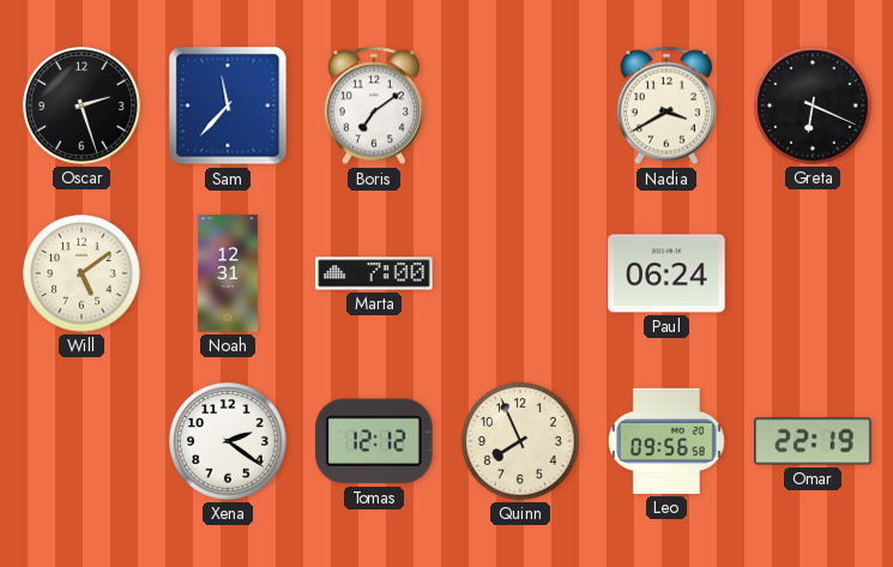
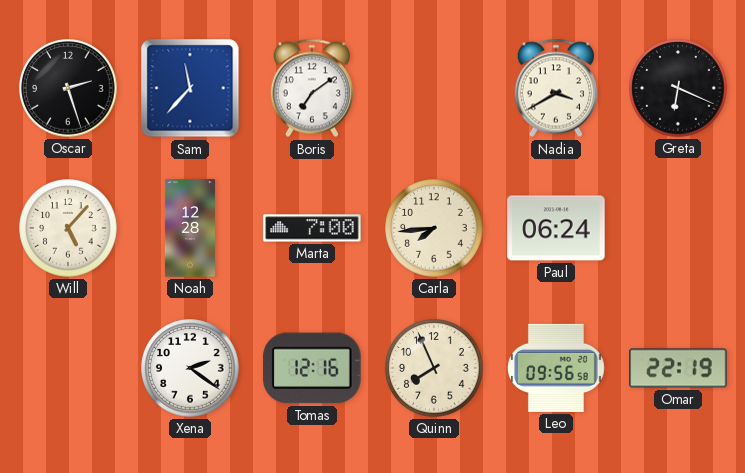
Will: 5:09 -> 5:07 (68, 228)
Noah: 12:31 -> 12:28 (190, 228)
Carla: none -> 7:44 (434, 228)
Tomas: 12:12 -> 12:16 (312, 368)
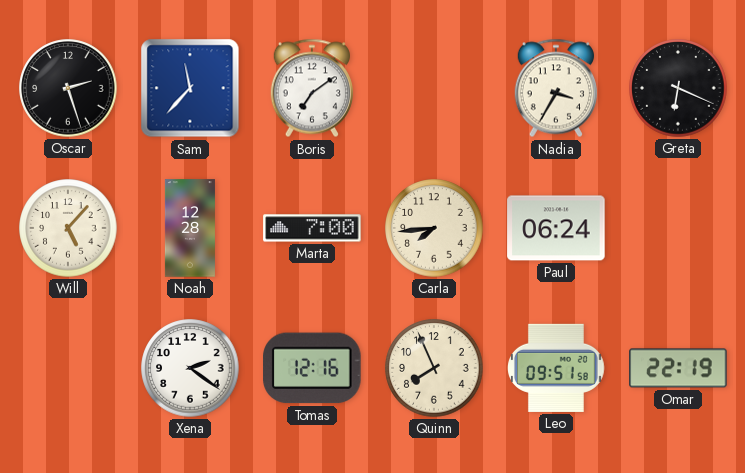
Nadia: 3:40 -> 3:35 (556, 88)
Leo: 09:56 -> 09:51 (557, 368)
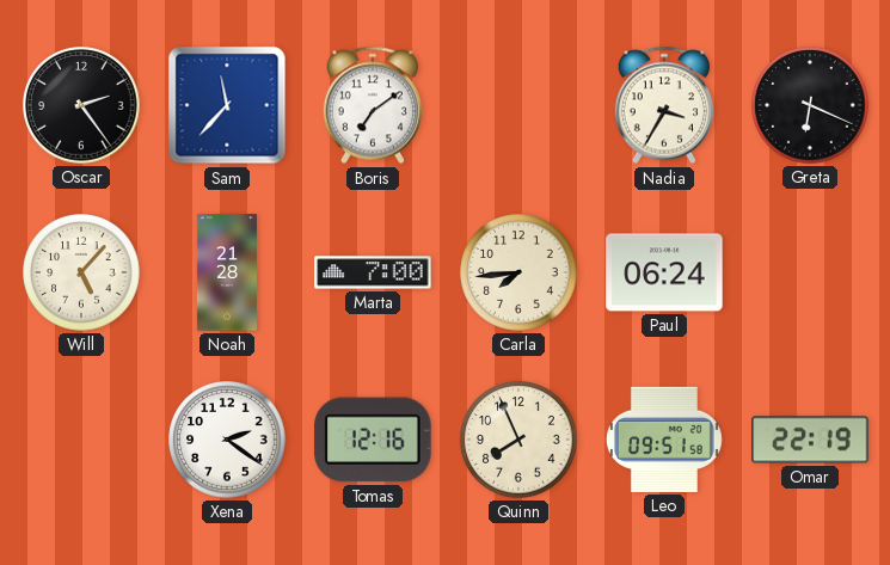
Oscar: 2:27 -> 2:24 (81, 105)
Noah: 12:28 -> 21:28 (227, 272)
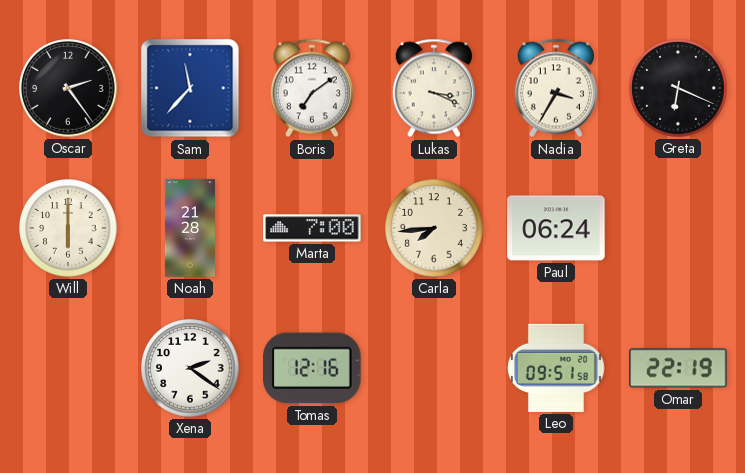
Lukas: none -> 3:19 (434, 88)
Will: 5:07 -> 6:00 (68, 228)
Quinn: 7:56 -> none (518, 440)
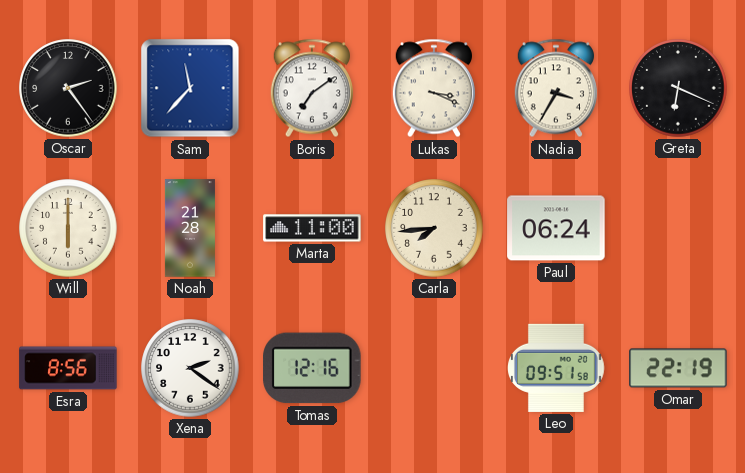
Marta: 7:00 -> 11:00 (312, 228)
Esra: none -> 8:56 (68, 368)
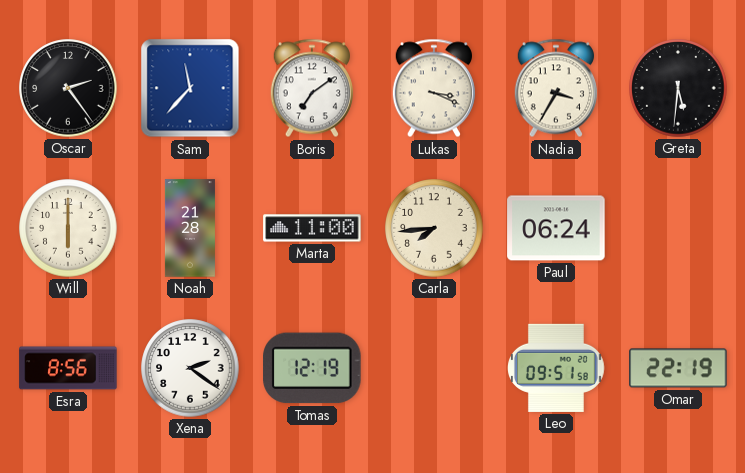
Greta: 6:19 -> 5:31 (678, 88)
Tomas: 12:16 -> 12:19 (312, 368)
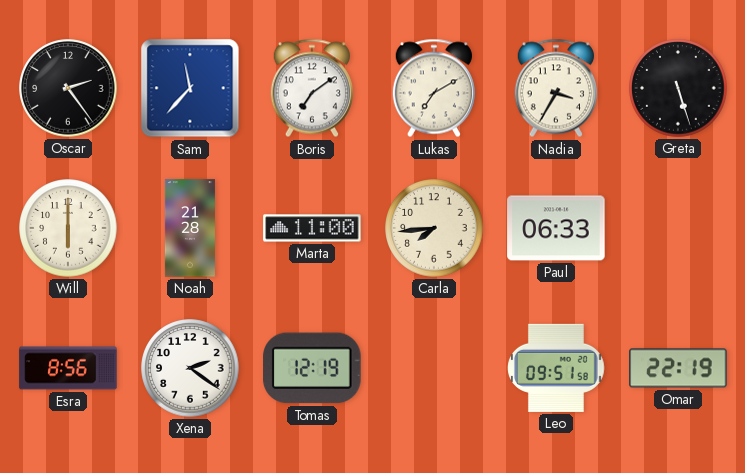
Lukas: 3:19 -> 7:10 (434, 88)
Greta: 5:31 -> 5:27 (678, 88)
Paul: 06:24 -> 06:33 (556, 228)
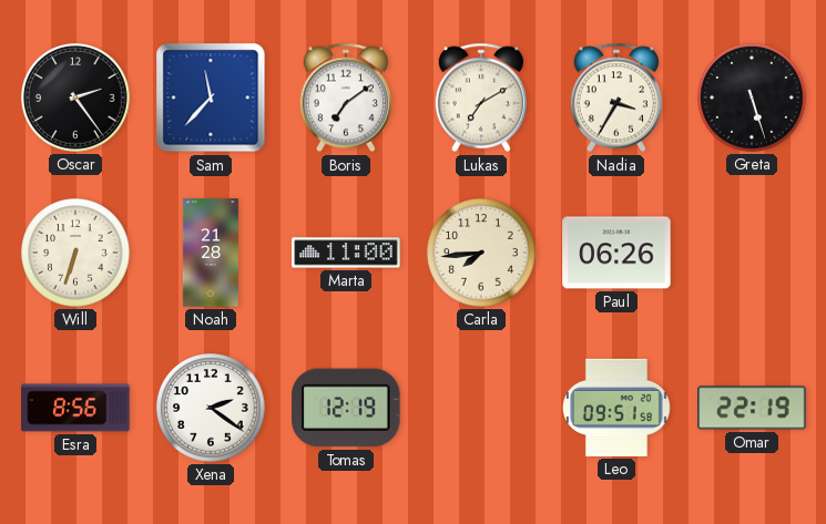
Will: 6:00 -> 6:33 (75, 253)
Paul: 06:33 -> 06:26 (616, 253)
